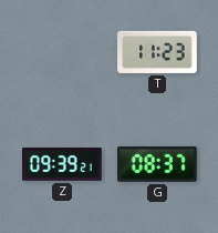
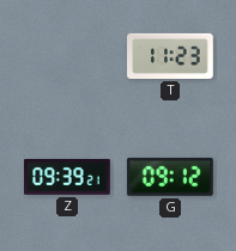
G: 08:37 -> 09:12 (170, 177)
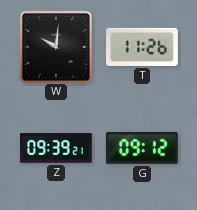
W: none -> 10:01 (56, 46)
T: 11:23 -> 11:26 (143, 47)
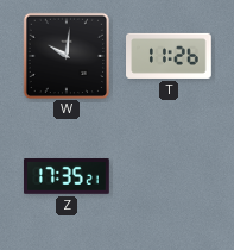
Z: 09:39 -> 17:35 (68, 177)
G: 09:12 -> none (142, 148)
